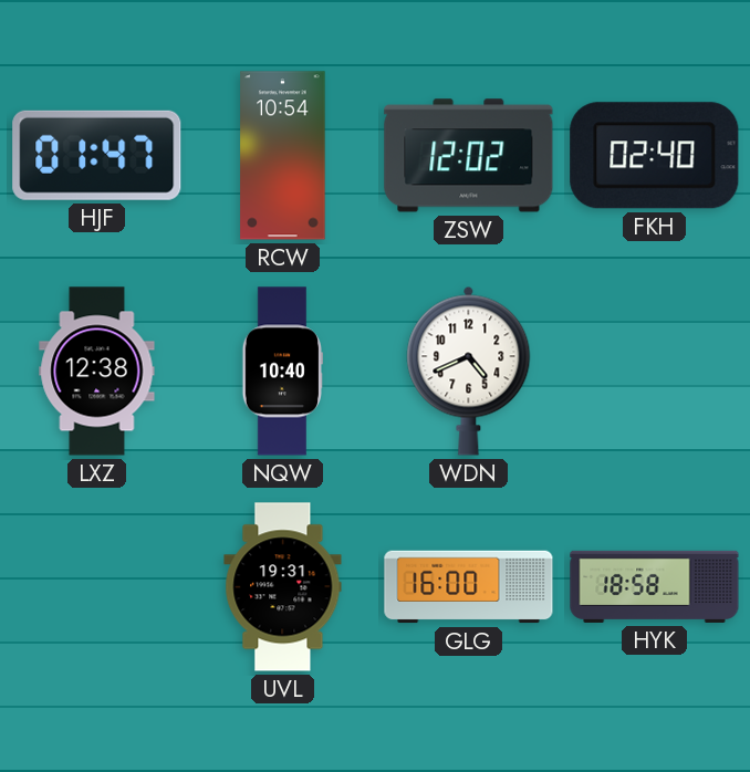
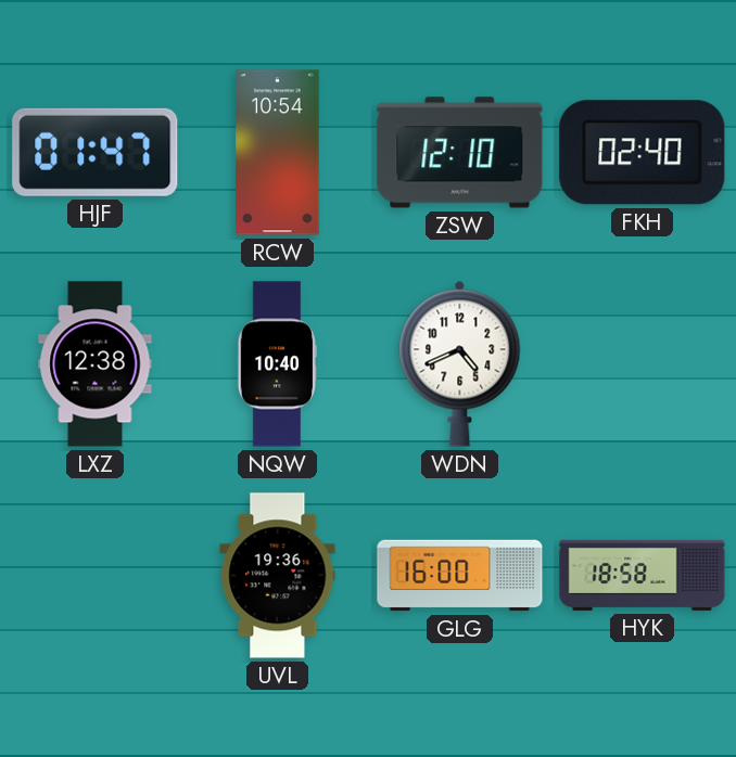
ZSW: 12:02 -> 12:10 (460, 153)
UVL: 19:31 -> 19:36 (278, 576)
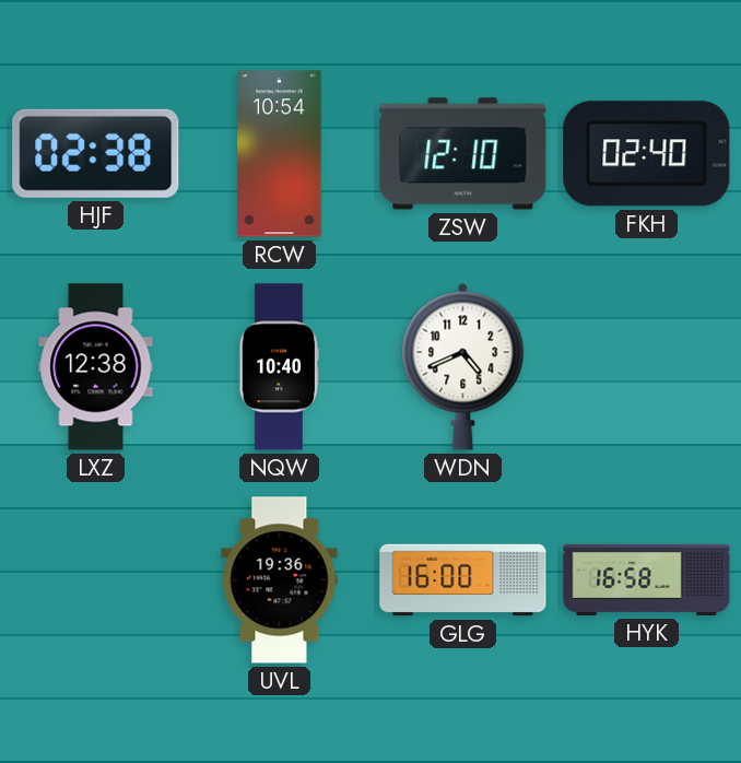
HJF: 01:47 -> 02:38 (96, 153)
HYK: 18:58 -> 16:58 (647, 579)
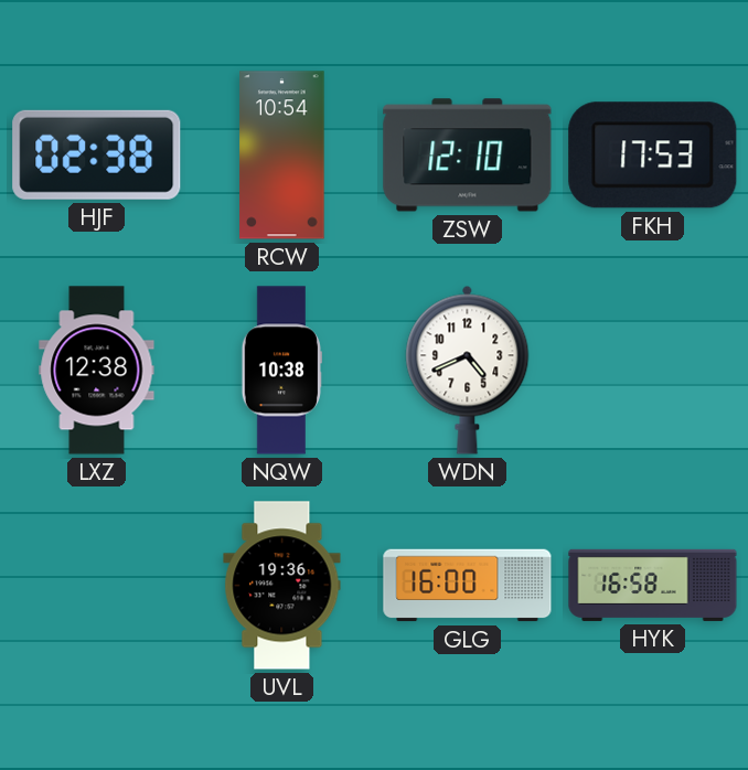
FKH: 02:40 -> 17:53 (653, 156)
NQW: 10:40 -> 10:38 (281, 371)
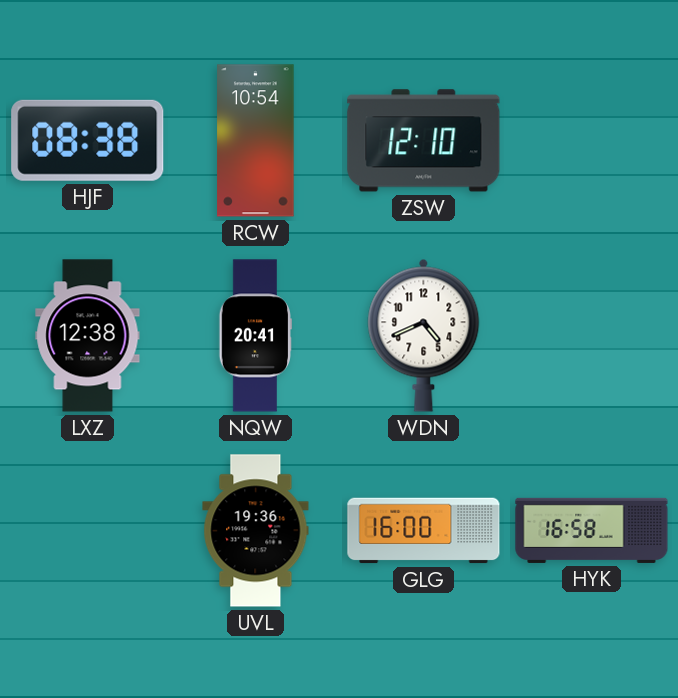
HJF: 02:38 -> 08:38 (88, 140)
FKH: 17:53 -> none (653, 156)
NQW: 10:38 -> 20:41 (255, 336)
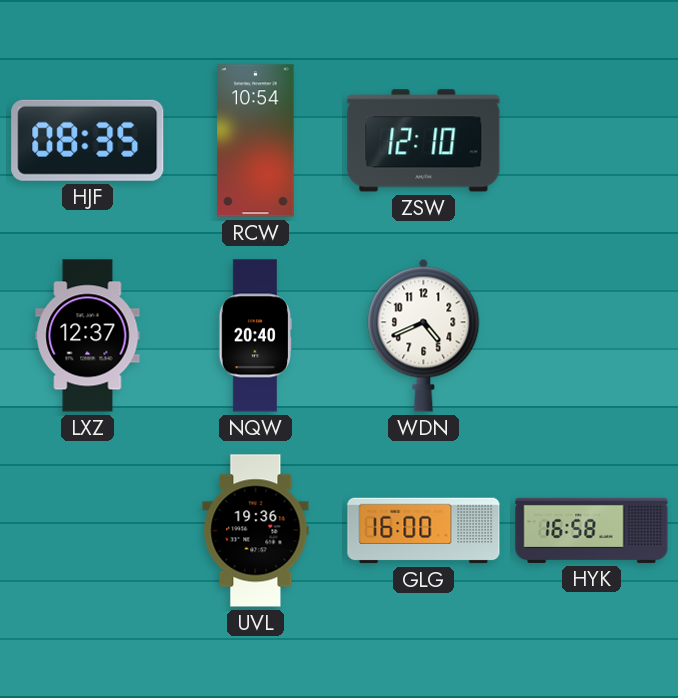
HJF: 08:38 -> 08:35 (88, 140)
LXZ: 12:38 -> 12:37 (88, 336)
NQW: 20:41 -> 20:40 (255, 336)
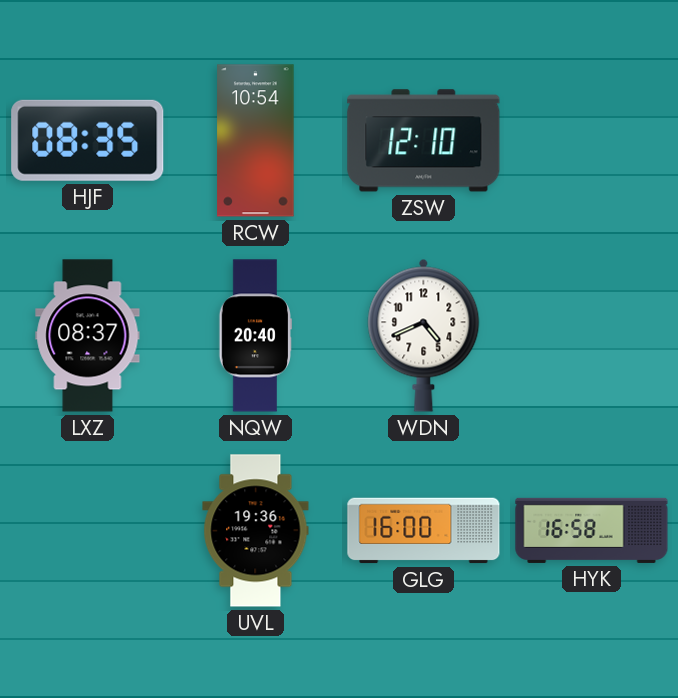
LXZ: 12:37 -> 08:37 (88, 336)
